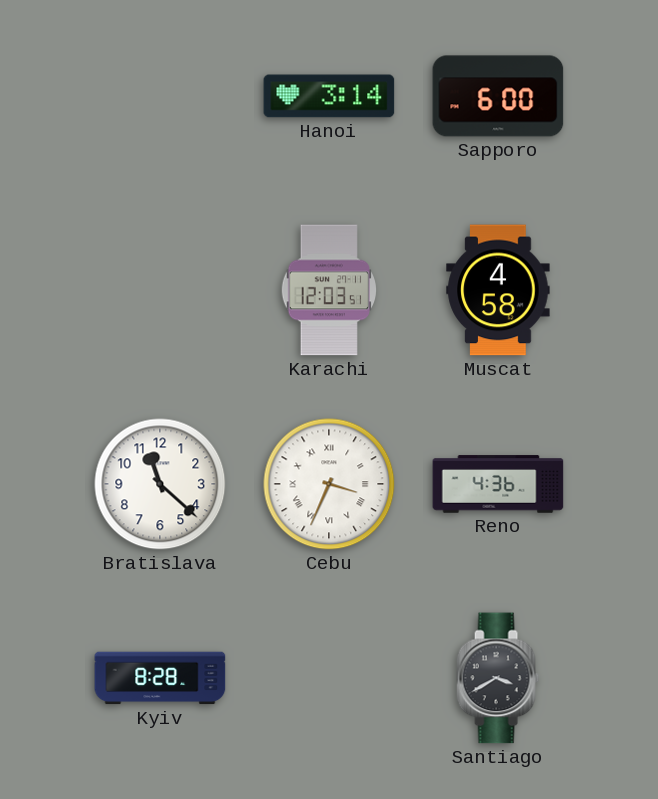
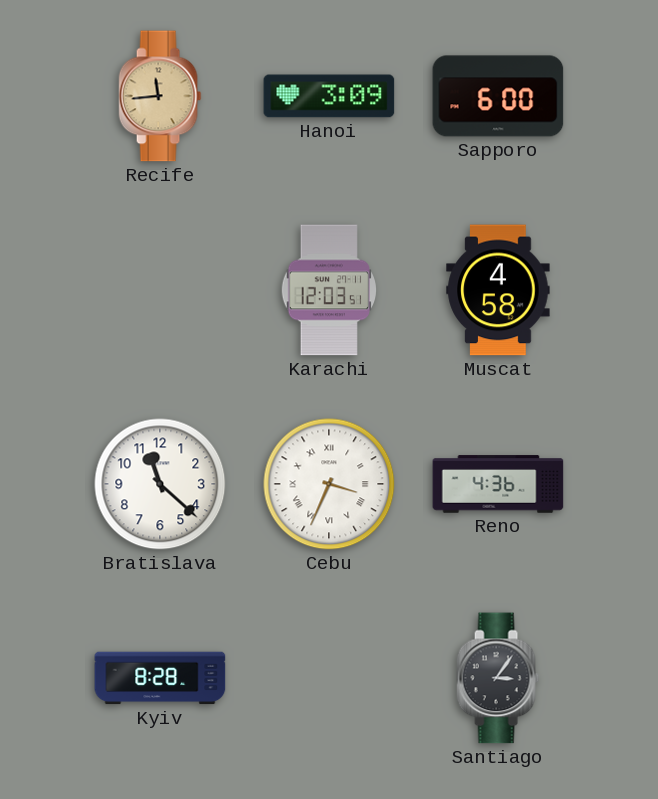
Recife: none -> 11:44 (160, 96)
Hanoi: 3:14 -> 3:09 (329, 96)
Santiago: 3:40 -> 3:06 (498, 678)
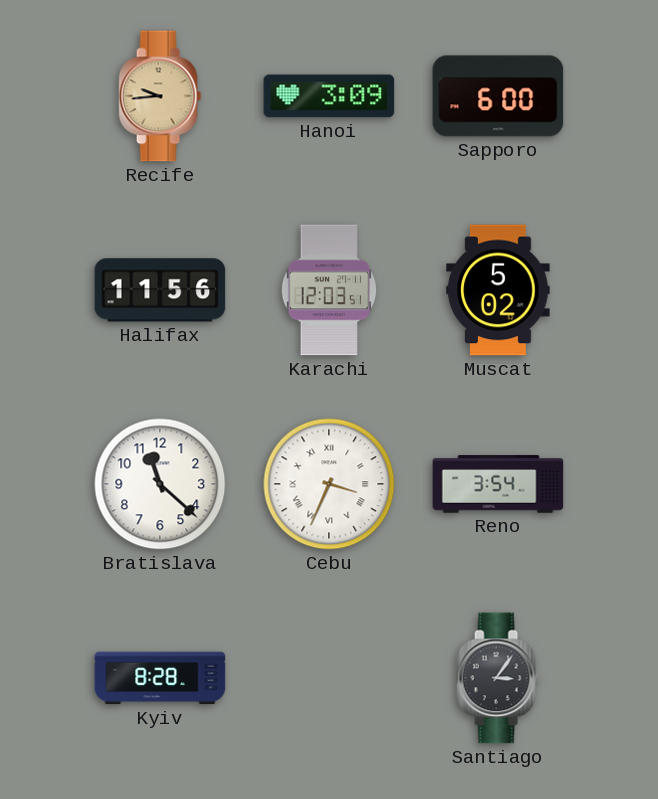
Recife: 11:44 -> 9:44 (160, 96)
Halifax: none -> 11:56 (160, 290)
Muscat: 4:58 -> 5:02 (498, 290)
Reno: 4:36 -> 3:54 (498, 484)
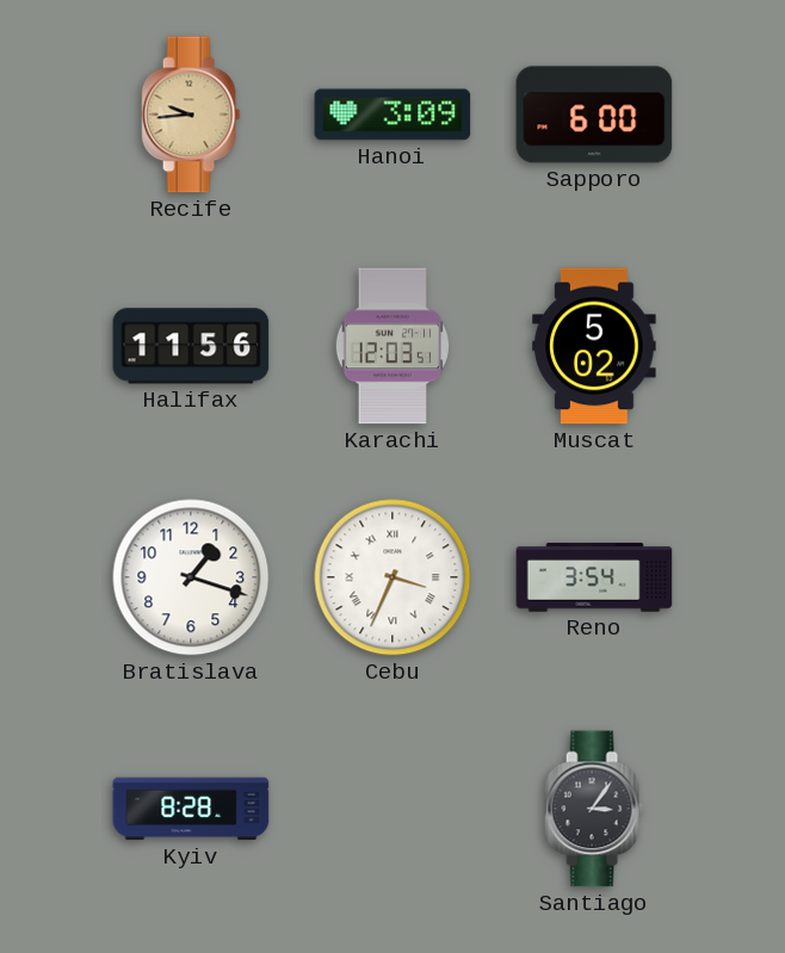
Bratislava: 11:22 -> 1:18 (191, 577)
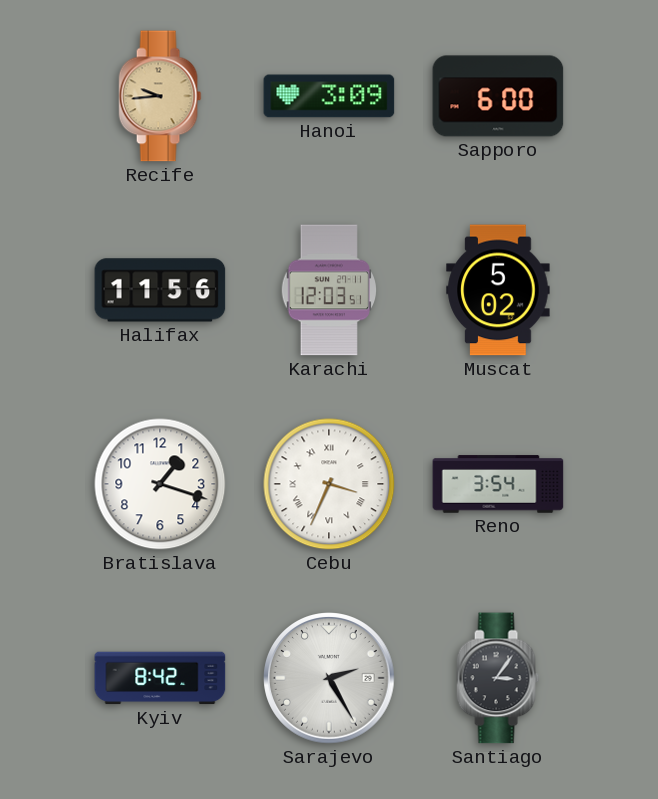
Kyiv: 8:28 -> 8:42 (160, 678)
Sarajevo: none -> 2:25 (329, 678)
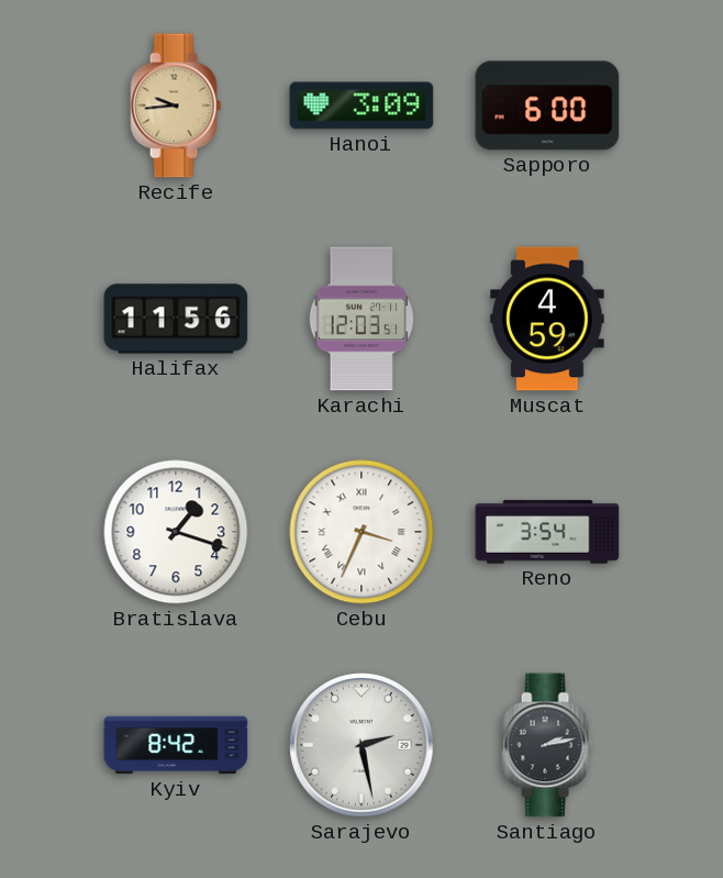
Muscat: 5:02 -> 4:59 (547, 319)
Sarajevo: 2:25 -> 2:28 (361, 745)
Santiago: 3:06 -> 2:13 (547, 745)
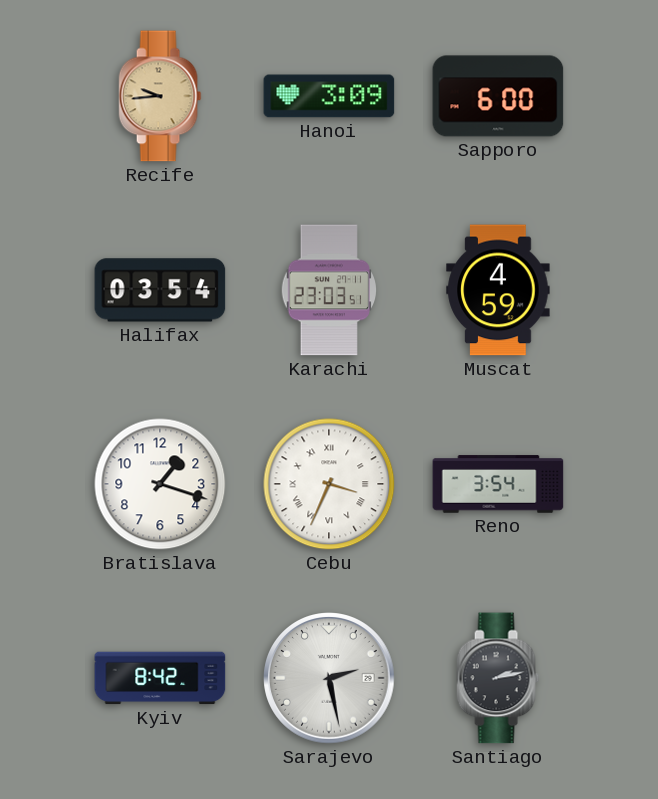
Halifax: 11:56 -> 03:54 (160, 290)
Karachi: 12:03 -> 23:03 (328, 290)
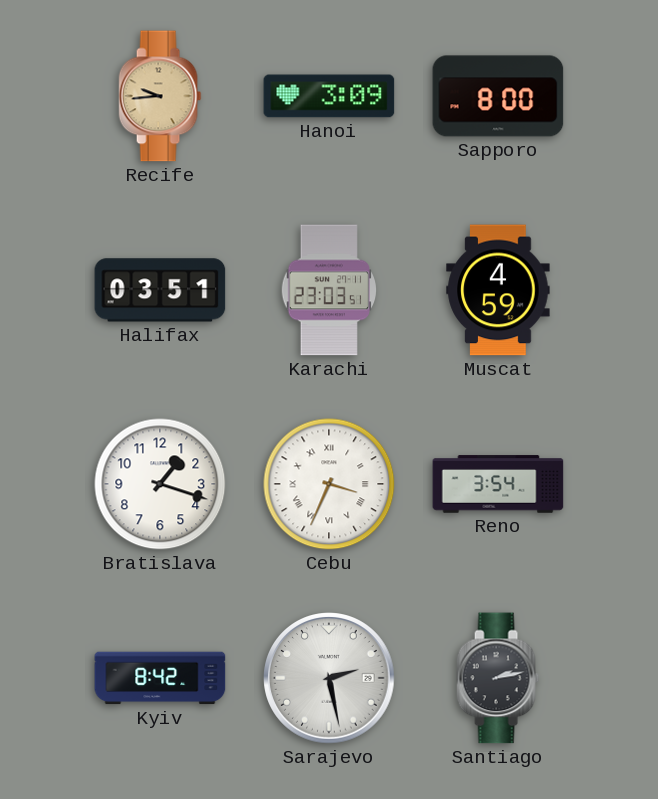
Sapporo: 6:00 -> 8:00 (498, 96)
Halifax: 03:54 -> 03:51 (160, 290)
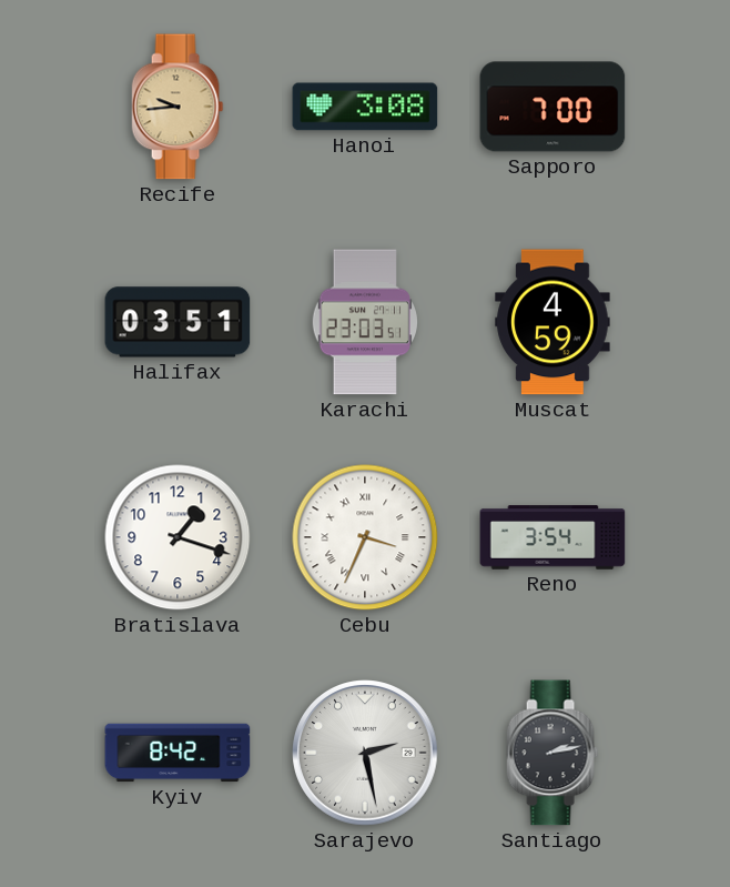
Hanoi: 3:09 -> 3:08 (365, 107)
Sapporo: 8:00 -> 7:00 (552, 107)
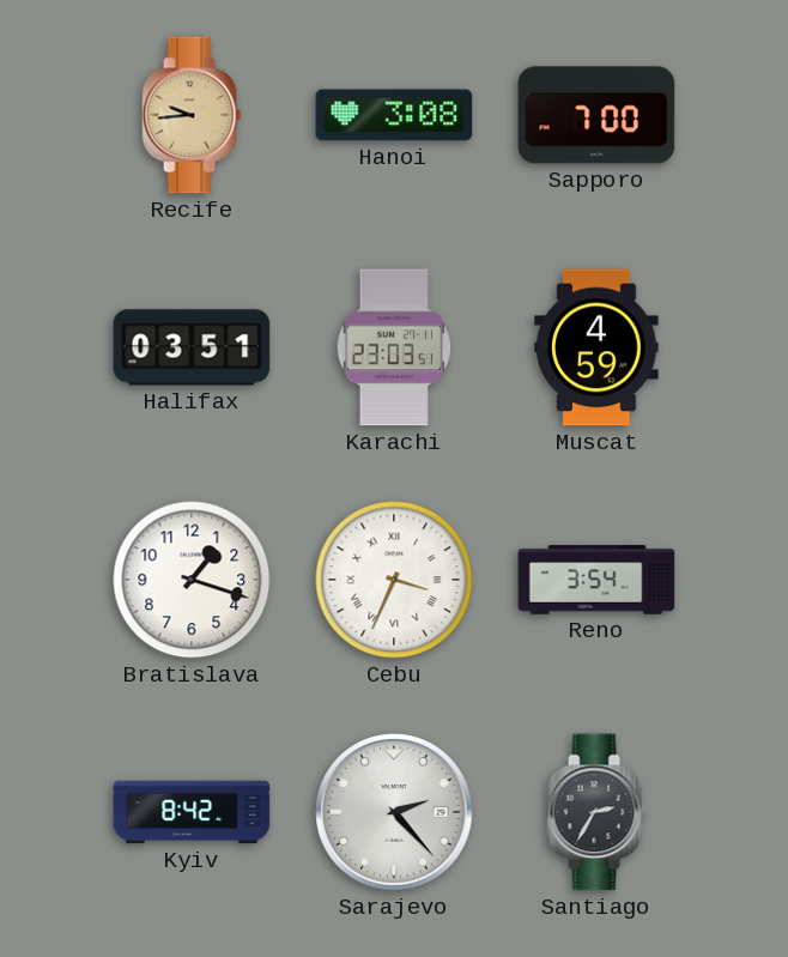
Sarajevo: 2:28 -> 2:23 (394, 812)
Santiago: 2:13 -> 2:35 (596, 812)
